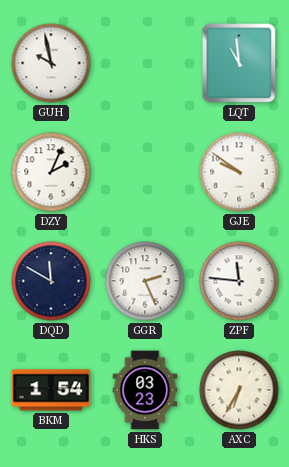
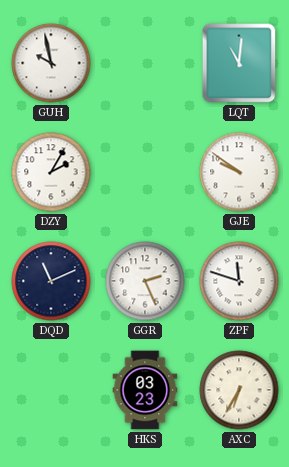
LQT: 10:59 -> 11:01 (239, 63)
DZY: 2:04 -> 2:05 (51, 172)
DQD: 11:50 -> 11:11 (51, 281)
ZPF: 11:46 -> 11:48 (239, 281)
BKM: 1:54 -> none (51, 390)
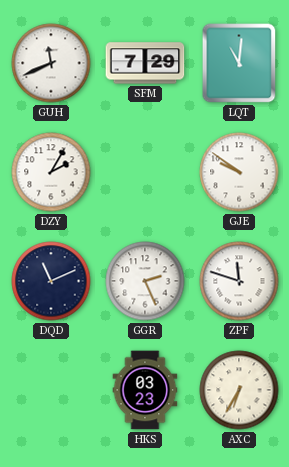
GUH: 9:58 -> 11:41 (51, 63)
SFM: none -> 7:29 (145, 63)
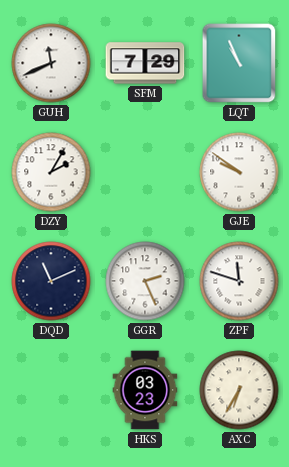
LQT: 11:01 -> 10:56 (239, 63)
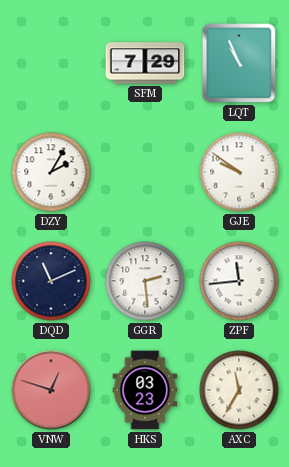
GUH: 11:41 -> none (51, 63)
GGR: 2:26 -> 2:29 (145, 281)
ZPF: 11:48 -> 11:44 (239, 281)
VNW: none -> 12:48 (51, 390)
AXC: 6:35 -> 11:35 (239, 390)
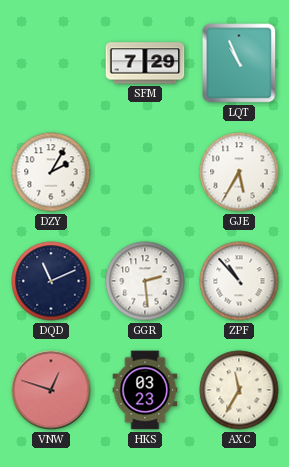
GJE: 9:51 -> 5:35 (239, 172)
ZPF: 11:44 -> 10:53 (239, 281)
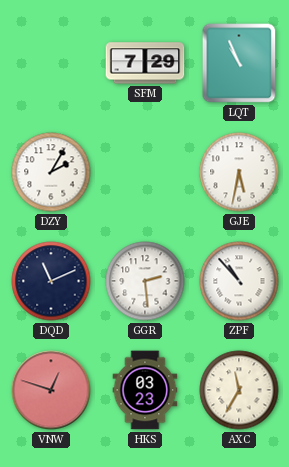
GJE: 5:35 -> 5:32 (239, 172)
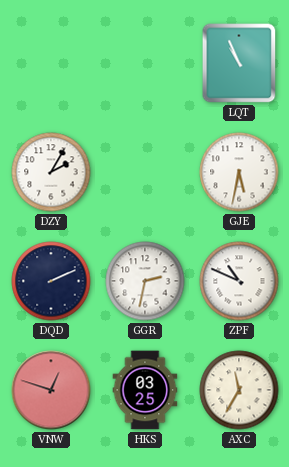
SFM: 7:29 -> none (145, 63)
DQD: 11:11 -> 2:11 (51, 281)
GGR: 2:29 -> 2:32 (145, 281)
ZPF: 10:53 -> 10:49 (239, 281)
HKS: 03:23 -> 03:25 (145, 390)
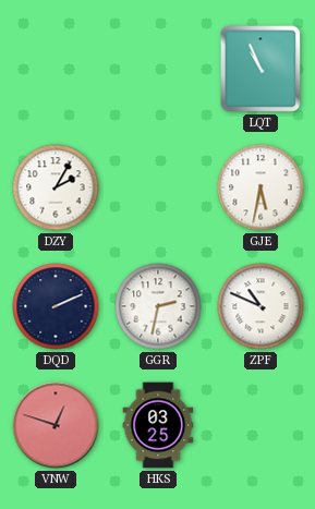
AXC: 11:35 -> none (239, 390)
